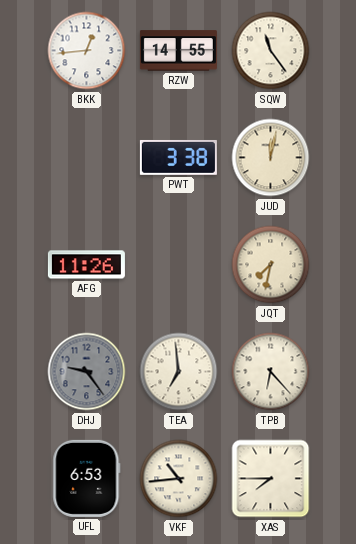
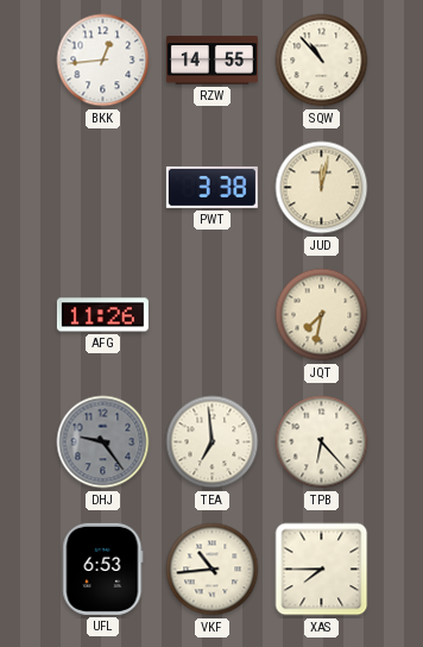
SQW: 11:24 -> 10:53 (322, 61)
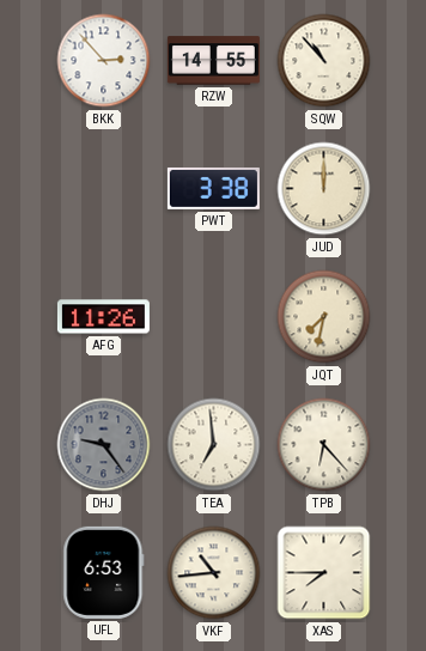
BKK: 12:44 -> 2:53 (104, 61)
JUD: 12:02 -> 12:00 (324, 189)
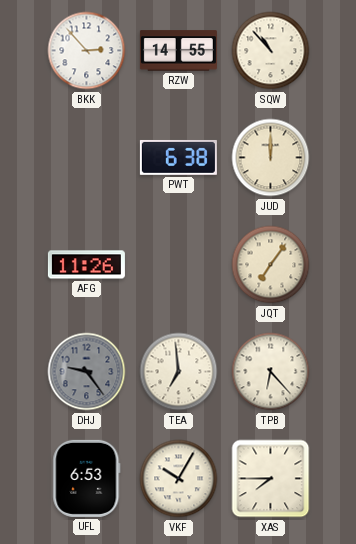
PWT: 3:38 -> 6:38 (178, 157)
JQT: 7:32 -> 7:06 (271, 265)
VKF: 10:44 -> 10:05 (179, 479)
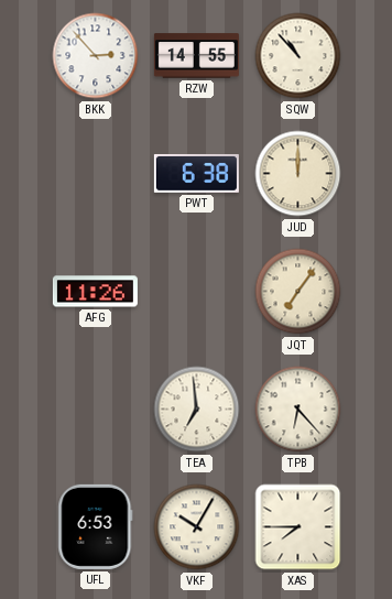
DHJ: 9:24 -> none (87, 372)
